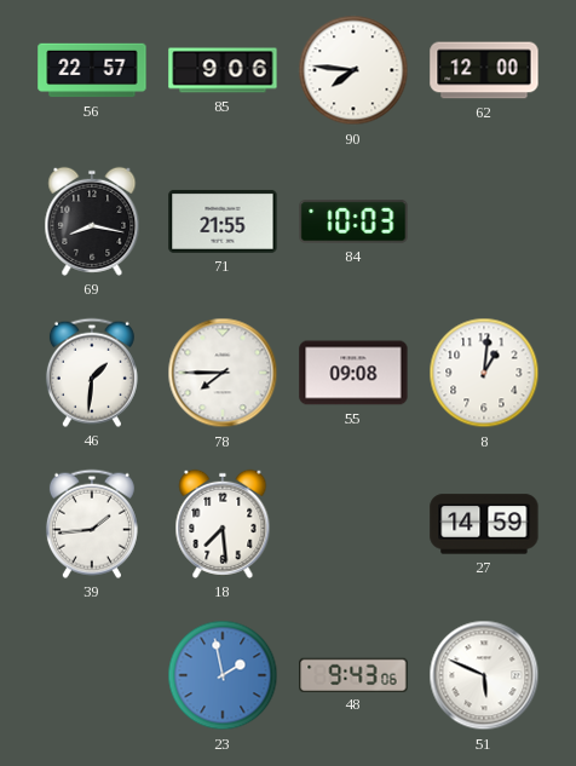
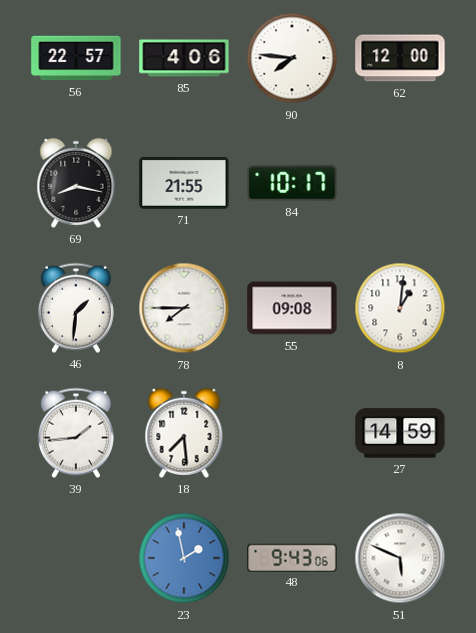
85: 9:06 -> 4:06 (184, 58)
84: 10:03 -> 10:17 (292, 183)
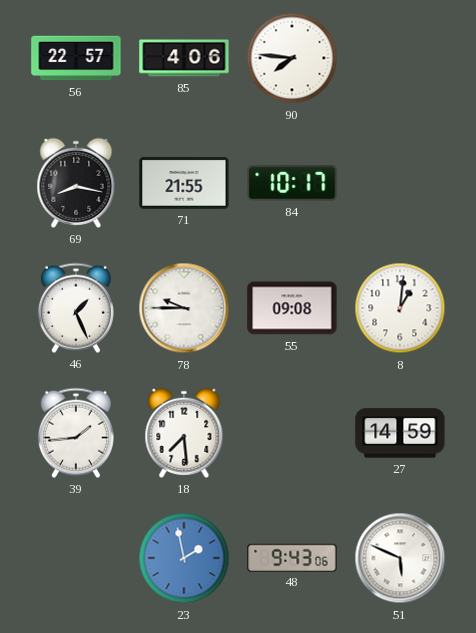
62: 12:00 -> none (400, 58)
46: 1:31 -> 1:26 (76, 308)
78: 7:45 -> 9:45 (184, 308)
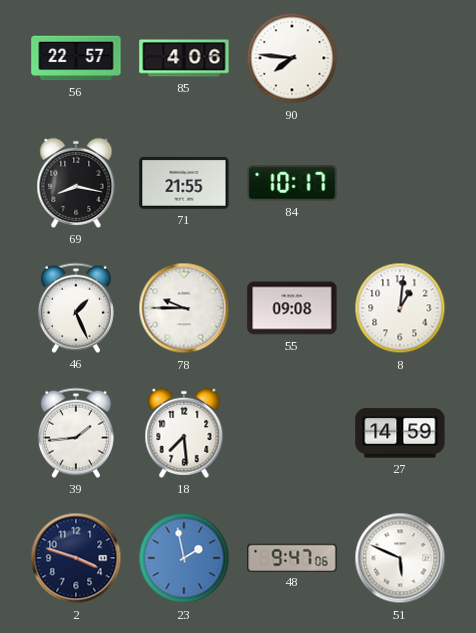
2: none -> 3:48 (76, 558)
48: 9:43 -> 9:47 (292, 557)
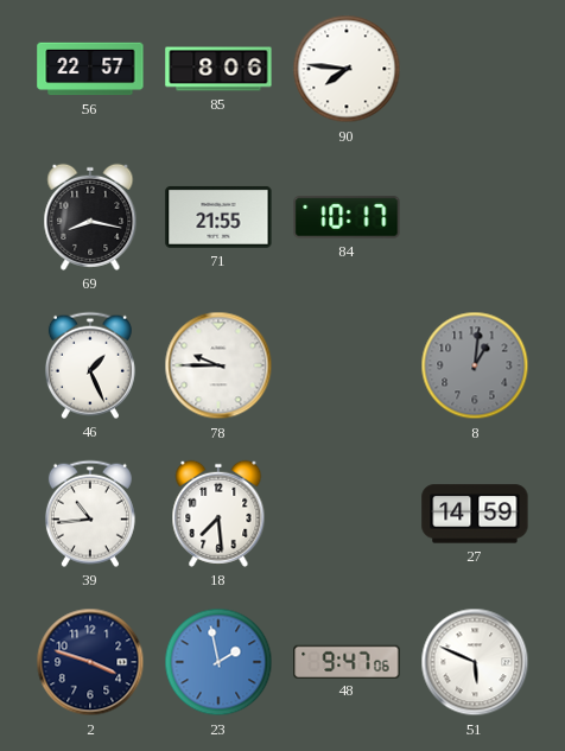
85: 4:06 -> 8:06 (218, 69)
55: 09:08 -> none (292, 308)
8 dial: white -> grey (475, 365)
39: 1:44 -> 10:44 (90, 514)
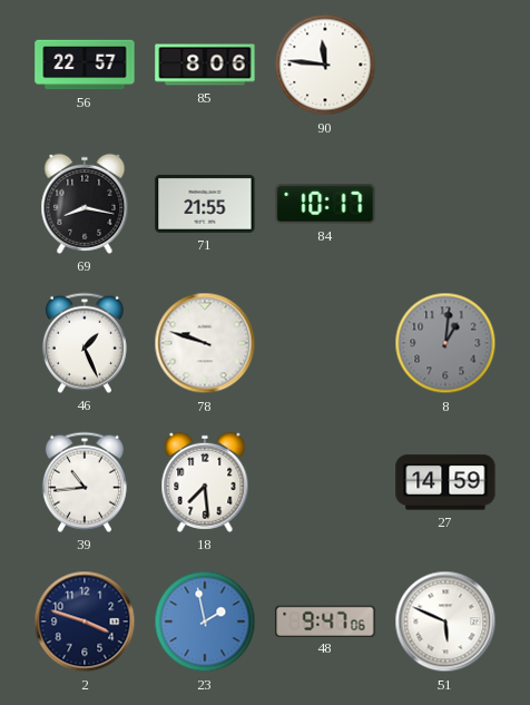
90: 7:46 -> 11:46 (325, 65)
78: 9:45 -> 9:48 (205, 343)
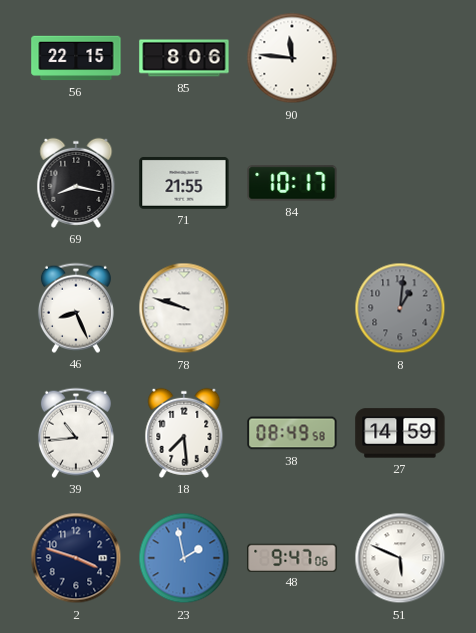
56: 22:57 -> 22:15 (76, 58)
46: 1:26 -> 8:26 (76, 308)
38: none -> 08:49 (292, 433)
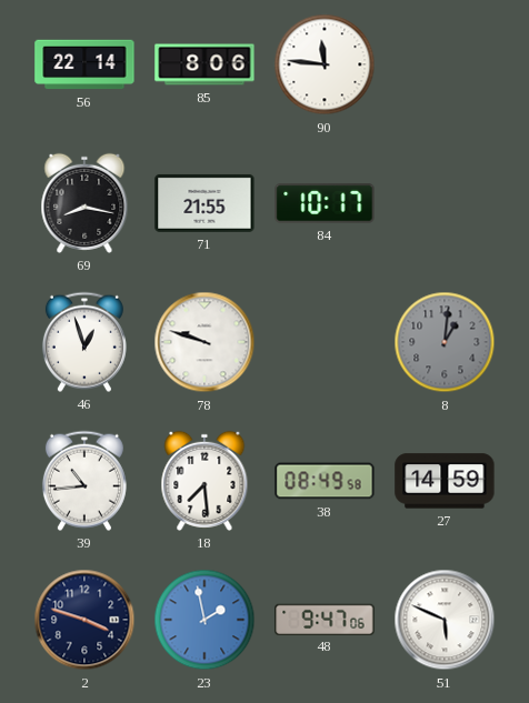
56: 22:15 -> 22:14 (84, 64)
46: 8:26 -> 12:57 (84, 342)
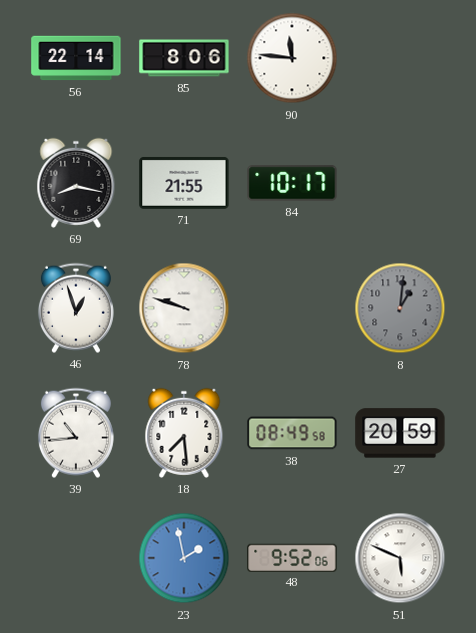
27: 14:59 -> 20:59 (400, 433)
2: 3:48 -> none (84, 620)
48: 9:47 -> 9:52 (292, 557)
